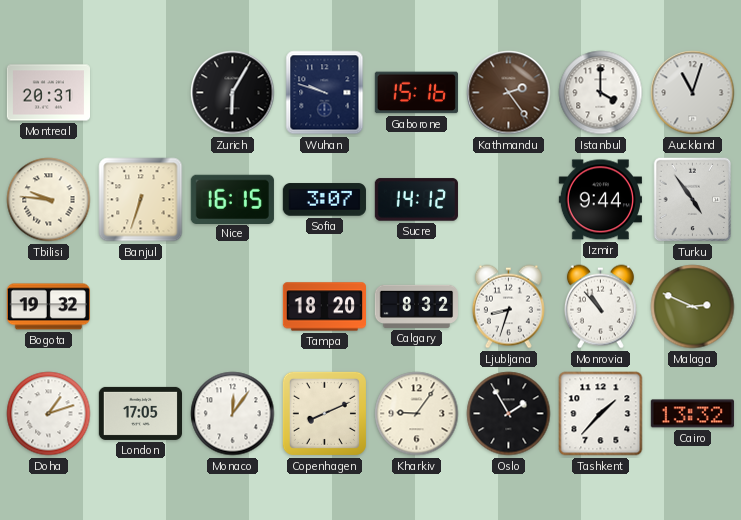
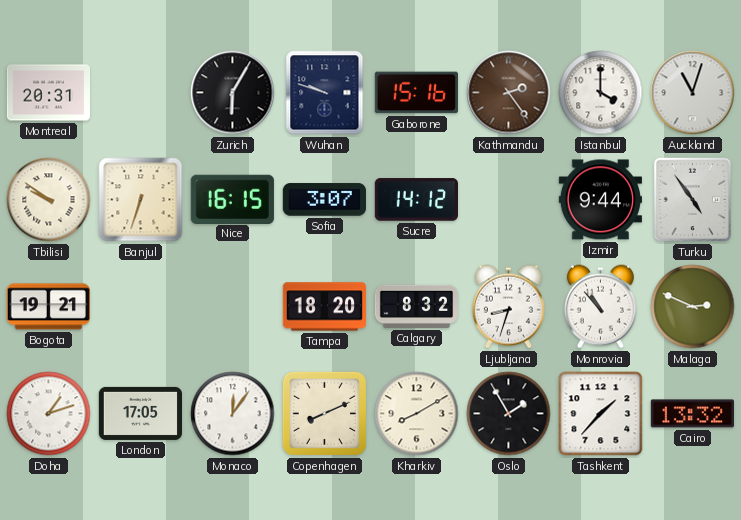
Tbilisi: 9:46 -> 9:51 (49, 200)
Bogota: 19:32 -> 19:21 (48, 307)
Kharkiv: 9:06 -> 8:10 (417, 414)
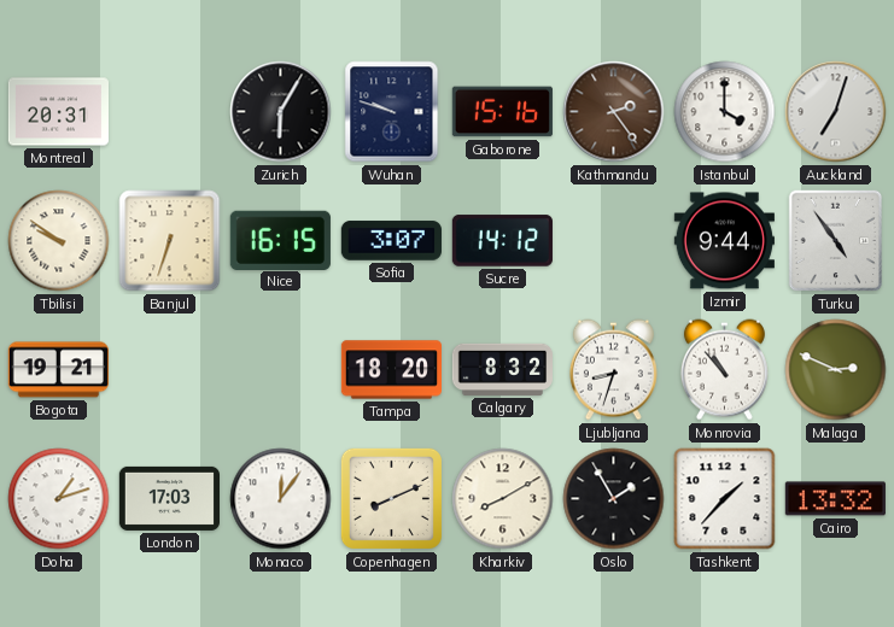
Auckland: 11:03 -> 7:03 (836, 112)
London: 17:05 -> 17:03 (169, 498)
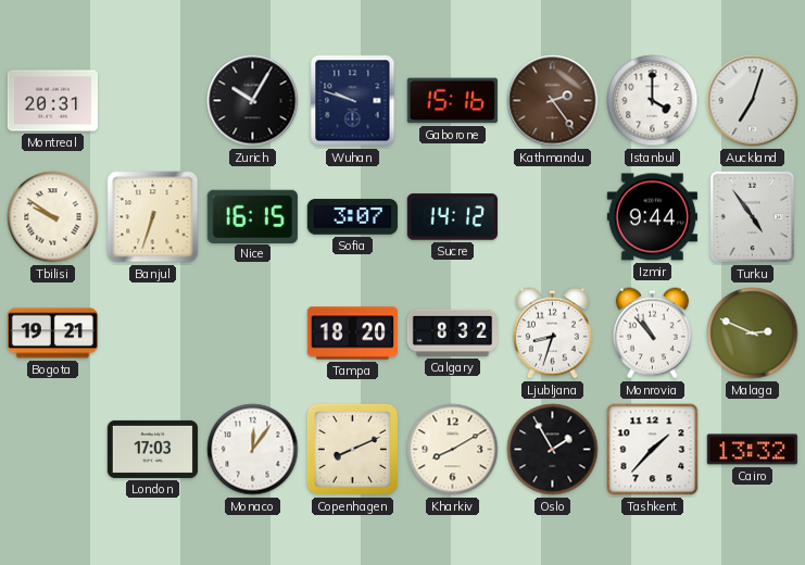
Zurich: 6:05 -> 10:05 (253, 101)
Doha: 1:12 -> none (59, 499)
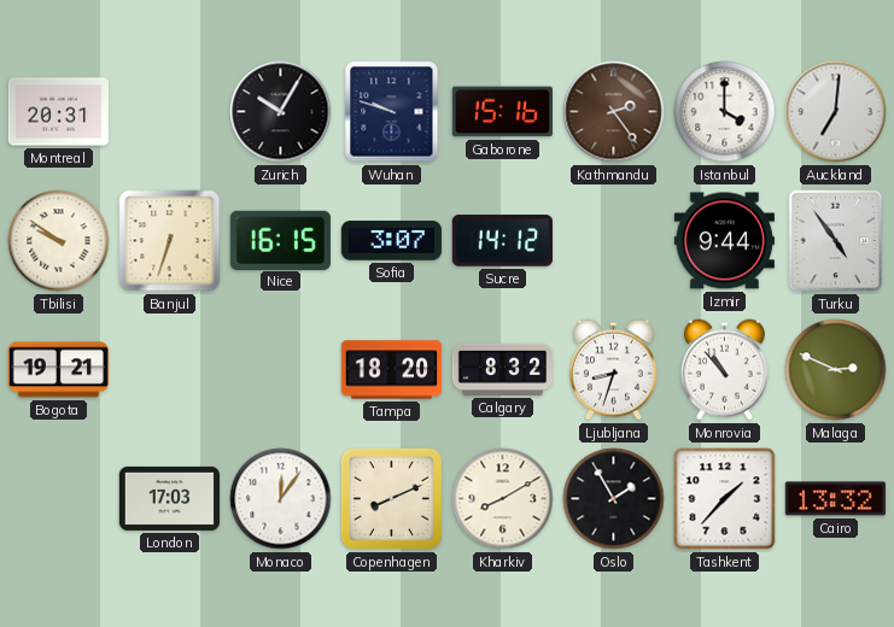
Auckland: 7:03 -> 7:01 (836, 112)
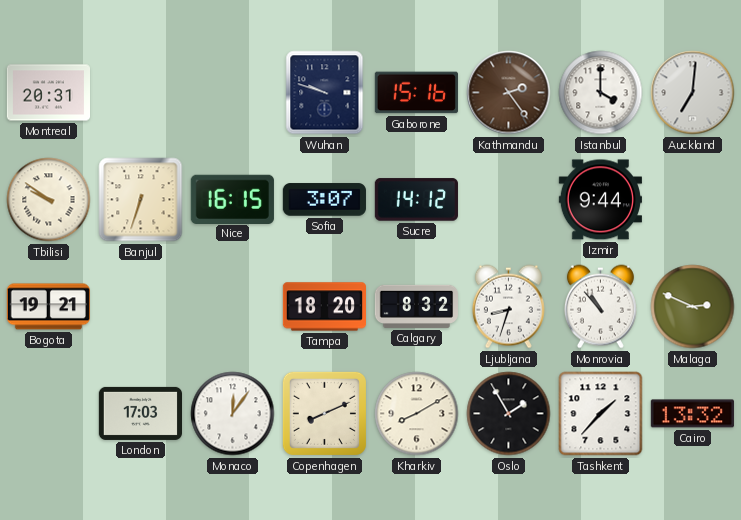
Zurich: 10:05 -> none (281, 112)
Turku: 4:54 -> none (836, 241)
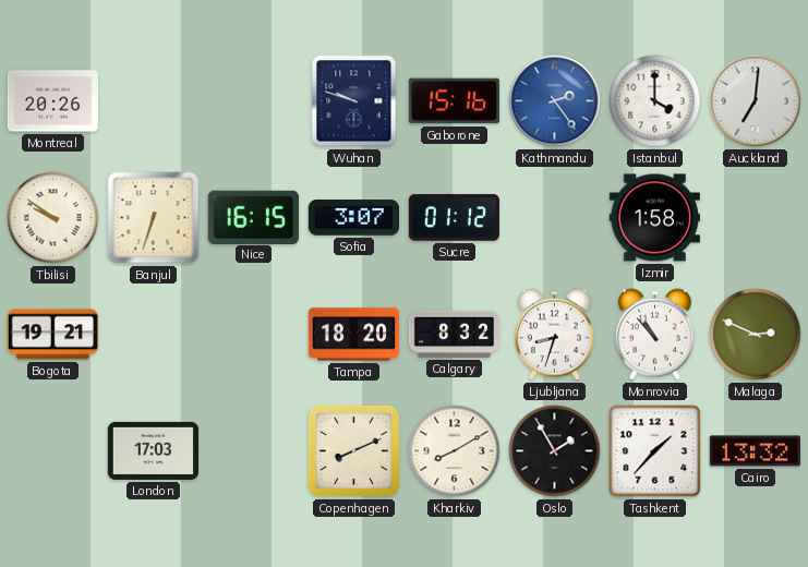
Montreal: 20:31 -> 20:26 (52, 101)
Kathmandu dial: brown -> blue (555, 101)
Sucre: 14:12 -> 01:12 (454, 218)
Izmir: 9:44 -> 1:58 (654, 218)
Monaco: 12:06 -> none (233, 414)
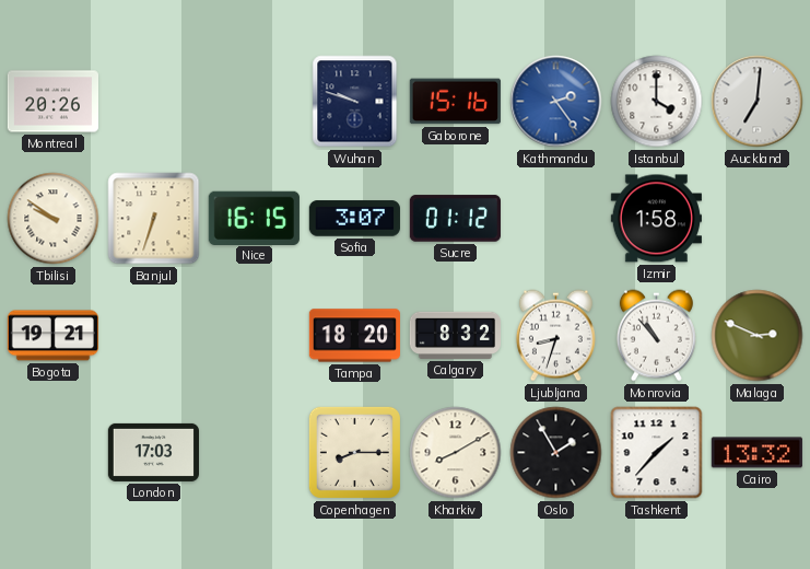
Copenhagen: 8:11 -> 8:15 (354, 452)
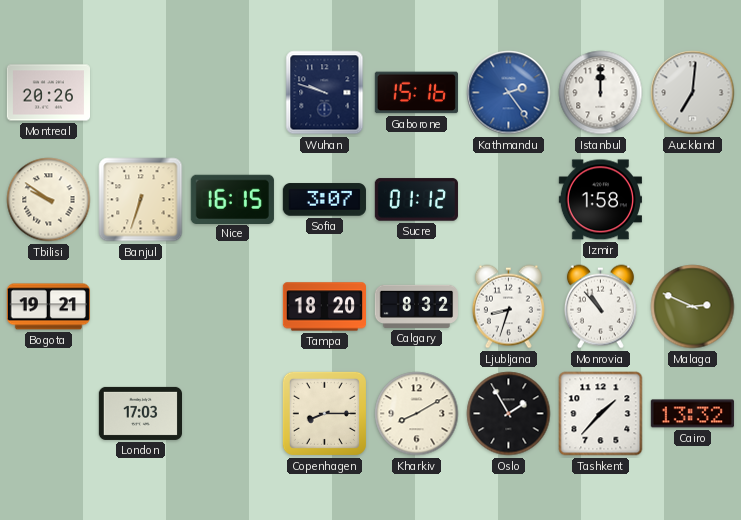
Istanbul: 4:00 -> 12:00 (601, 93)
